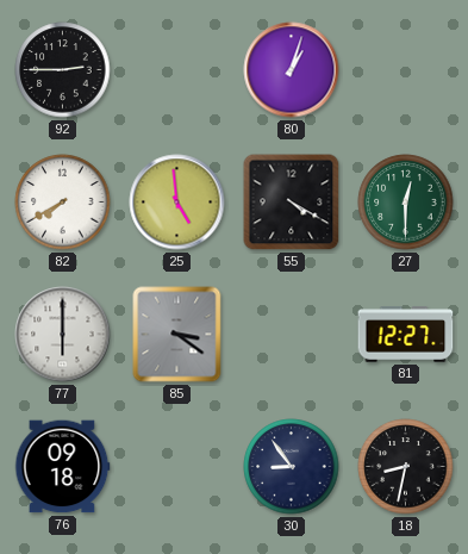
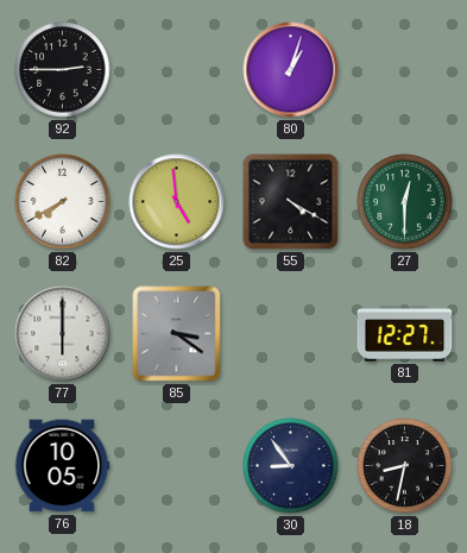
76: 09:18 -> 10:05 (62, 466)
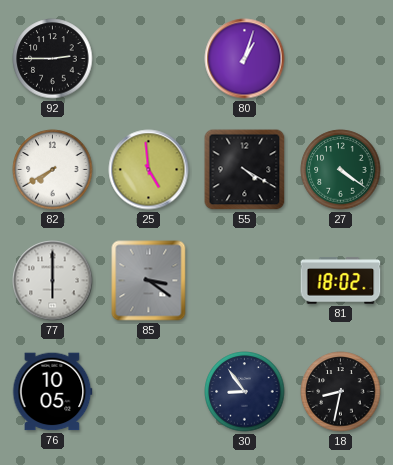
27: 12:30 -> 4:21 (341, 170)
81: 12:27 -> 18:02 (341, 281)
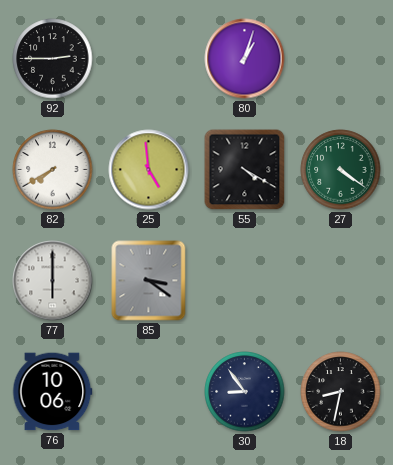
81: 18:02 -> none (341, 281)
76: 10:05 -> 10:06 (52, 392)
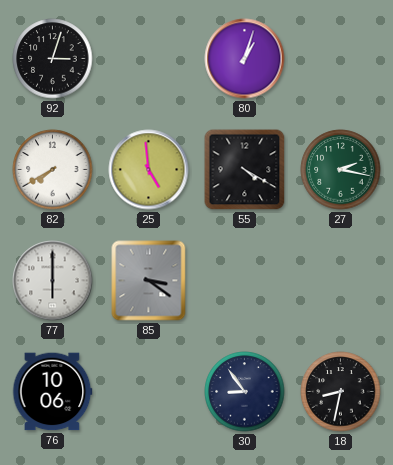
92: 2:45 -> 3:03 (53, 59)
27: 4:21 -> 2:17 (341, 170)
